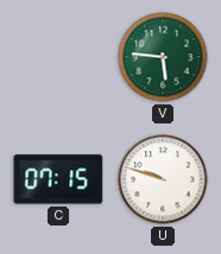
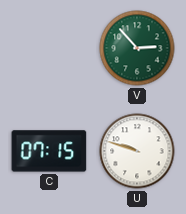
V: 5:46 -> 2:53 (137, 48)
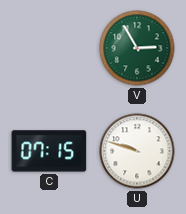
V: 2:53 -> 2:55 (137, 48)
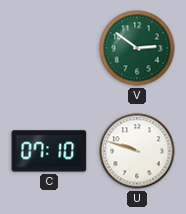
V: 2:55 -> 2:51 (137, 48)
C: 07:15 -> 07:10 (49, 151)
